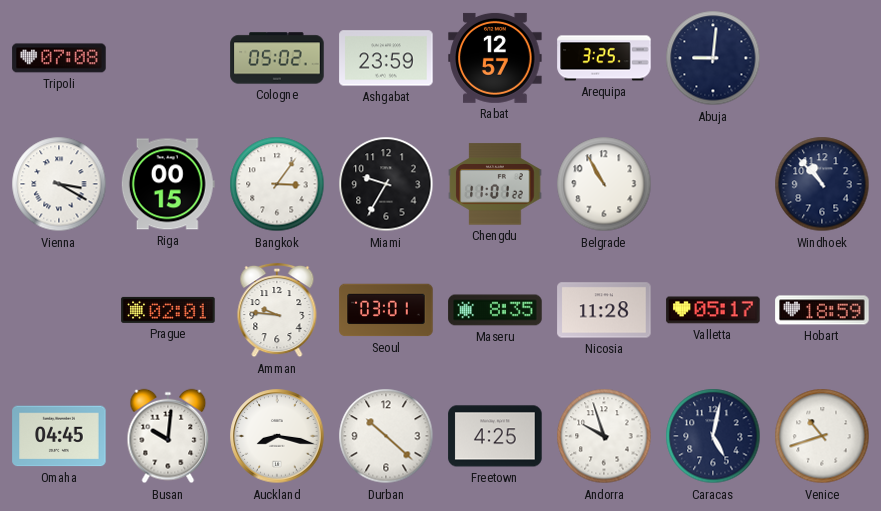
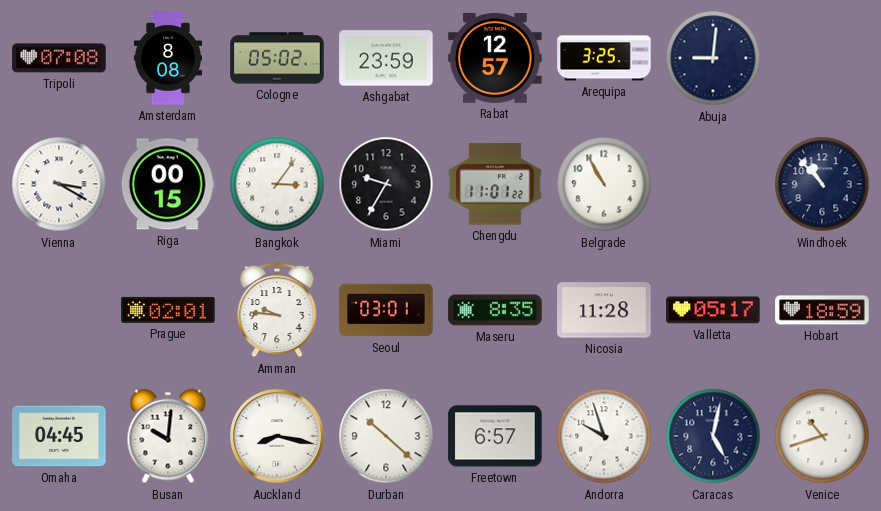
Amsterdam: none -> 8:08 (168, 58)
Freetown: 4:25 -> 6:57 (495, 436)
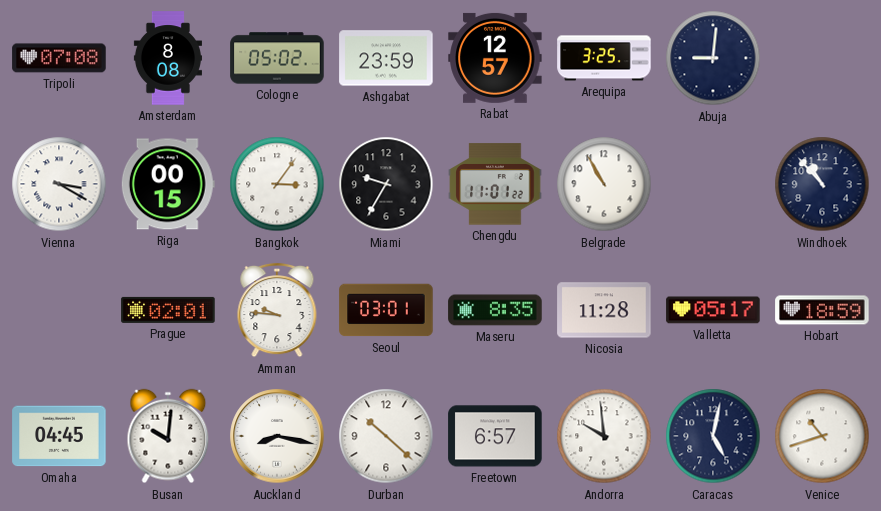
Andorra: 9:57 -> 9:59 (604, 436)
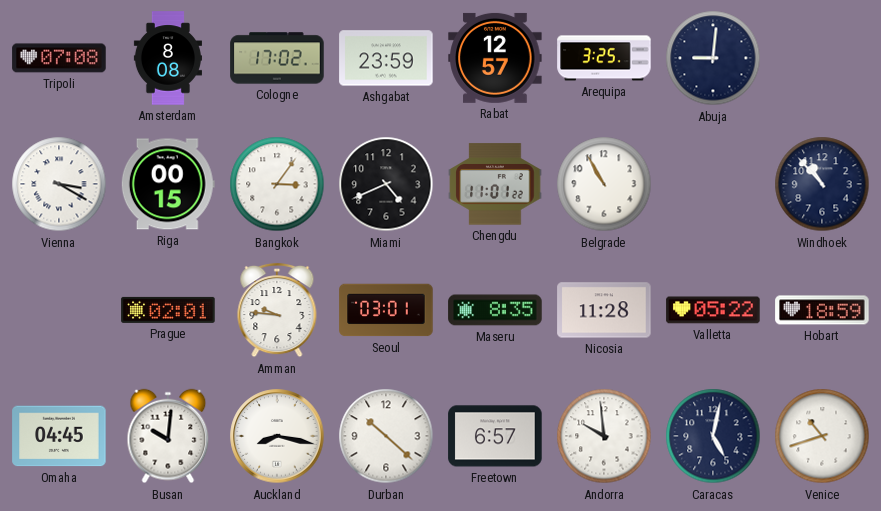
Cologne: 05:02 -> 17:02 (277, 58)
Miami: 9:35 -> 4:41 (386, 184)
Valletta: 05:17 -> 05:22 (713, 310)
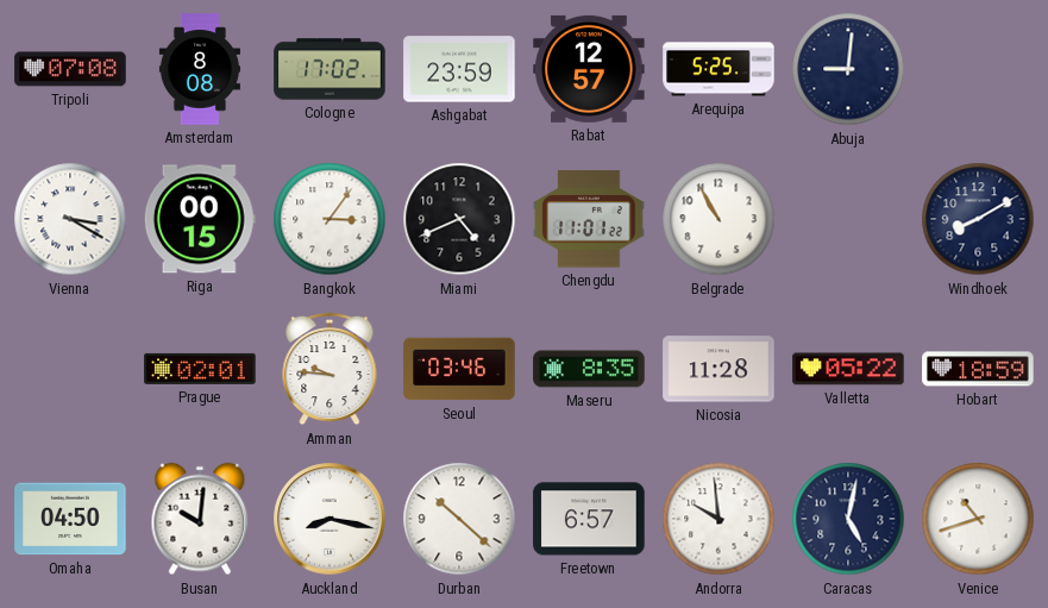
Arequipa: 3:25 -> 5:25 (718, 69)
Windhoek: 10:53 -> 8:10 (978, 219)
Seoul: 03:01 -> 03:46 (459, 369)
Omaha: 04:45 -> 04:50 (70, 519)
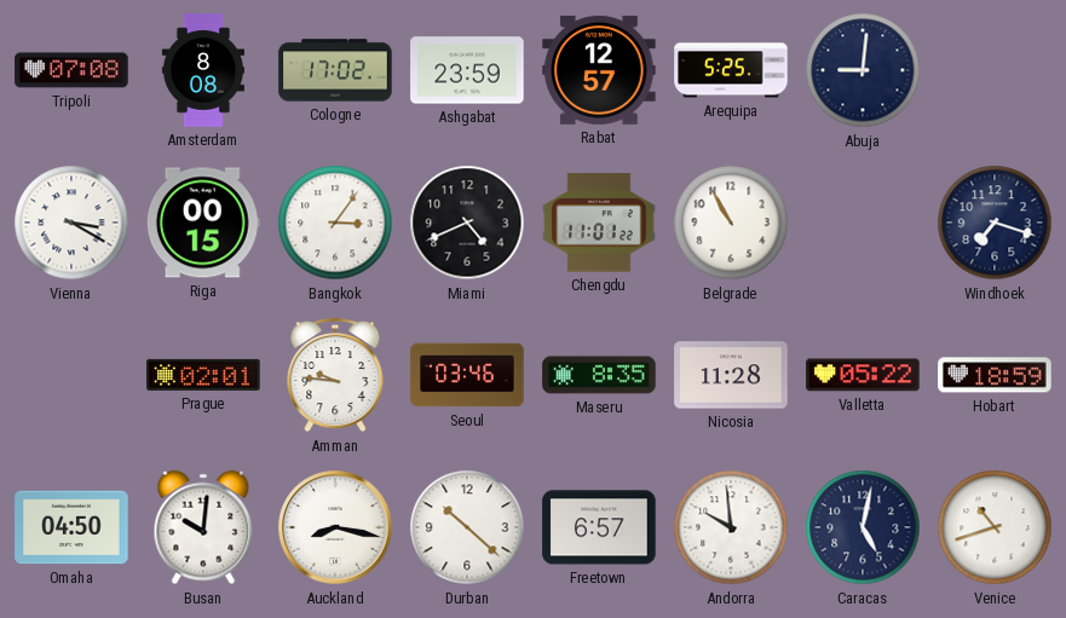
Windhoek: 8:10 -> 7:18 (995, 223)
